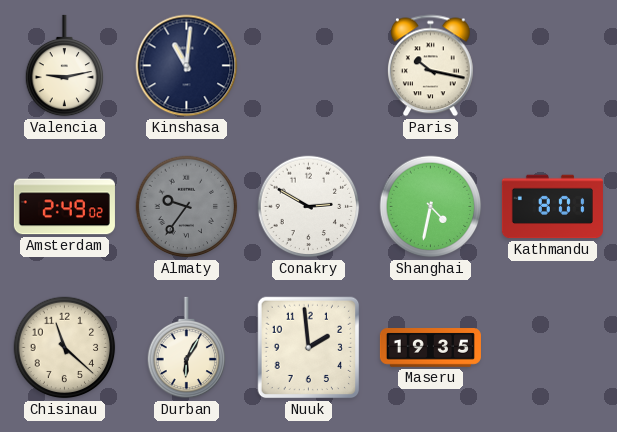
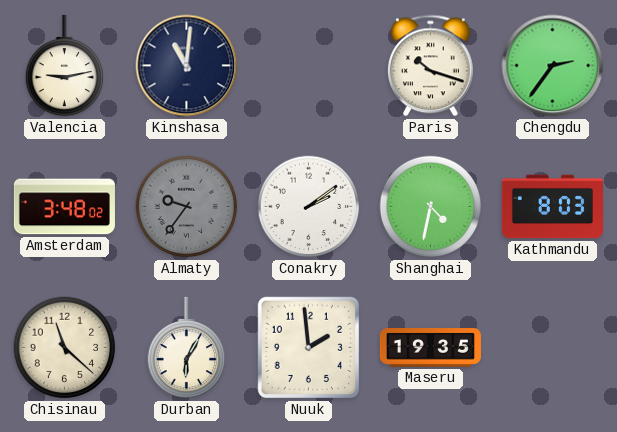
Paris: 10:17 -> 10:18 (430, 66)
Chengdu: none -> 2:36 (553, 66)
Amsterdam: 2:49 -> 3:48 (64, 207)
Conakry: 2:50 -> 2:09 (309, 207)
Kathmandu: 8:01 -> 8:03 (552, 207)
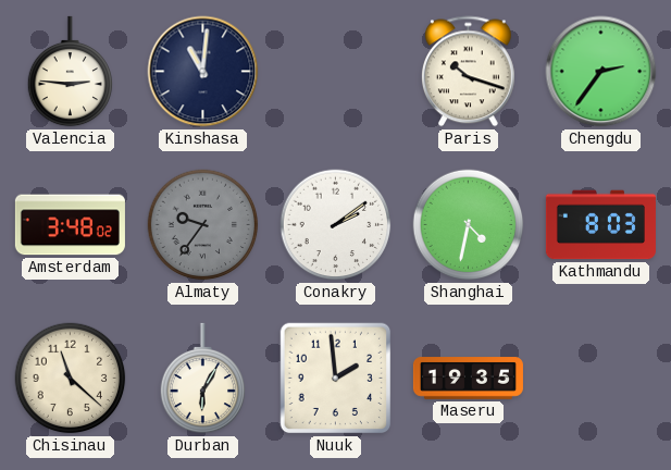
Valencia: 9:13 -> 2:46 (71, 72)
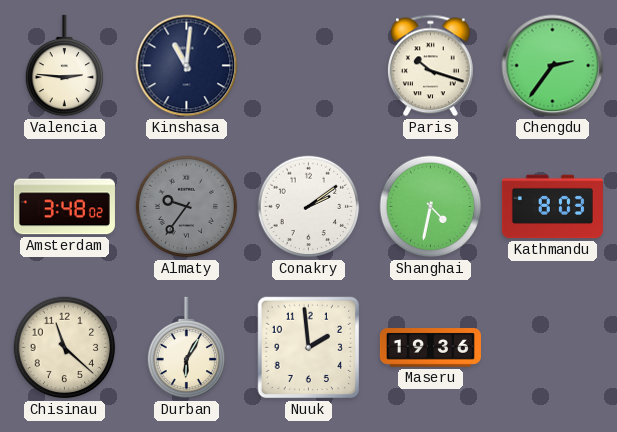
Maseru: 19:35 -> 19:36 (430, 348)
